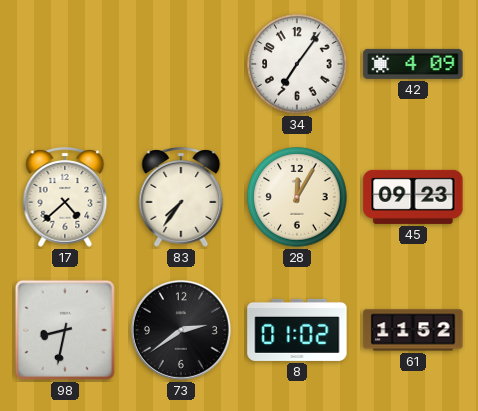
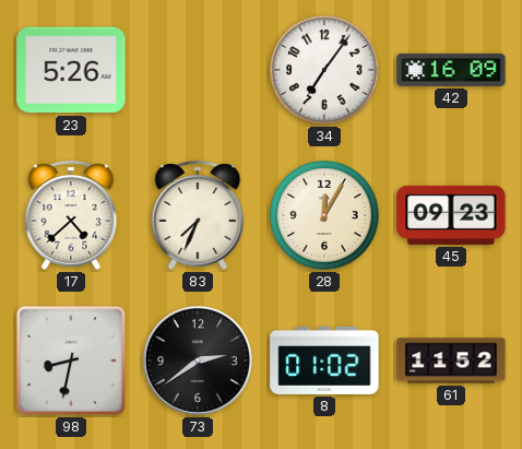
23: none -> 5:26 (71, 70)
42: 4:09 -> 16:09 (451, 70)
83: 7:36 -> 7:34 (198, 215)
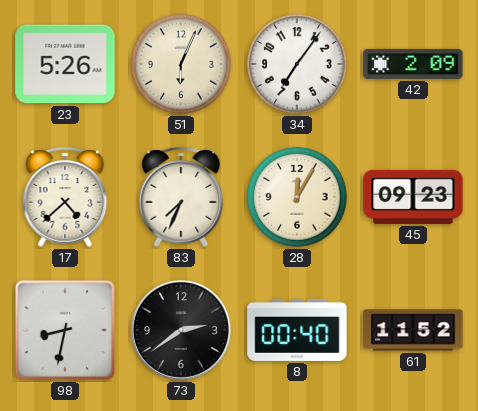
51: none -> 6:04 (181, 64)
42: 16:09 -> 2:09 (413, 64)
8: 01:02 -> 00:40 (297, 330)
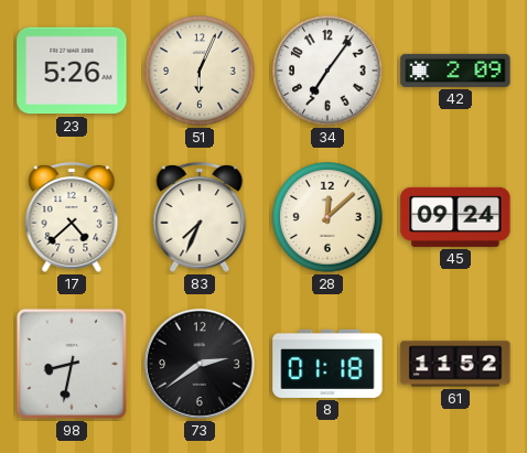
28: 12:05 -> 12:08 (327, 217)
45: 09:23 -> 09:24 (455, 217)
8: 00:40 -> 01:18 (327, 364)
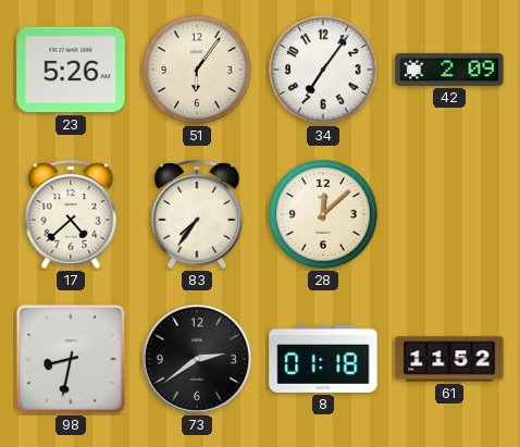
51: 6:04 -> 6:06 (197, 70)
83: 7:34 -> 7:36 (197, 214)
45: 09:24 -> none (455, 217)
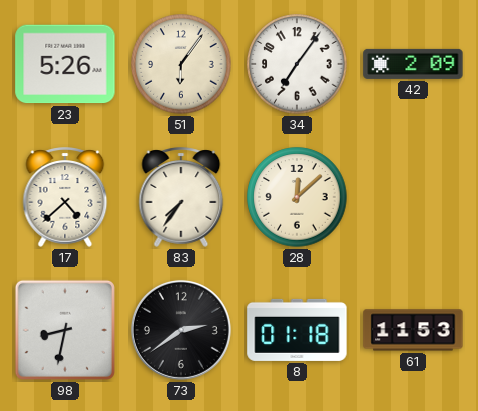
61: 11:52 -> 11:53 (413, 330)
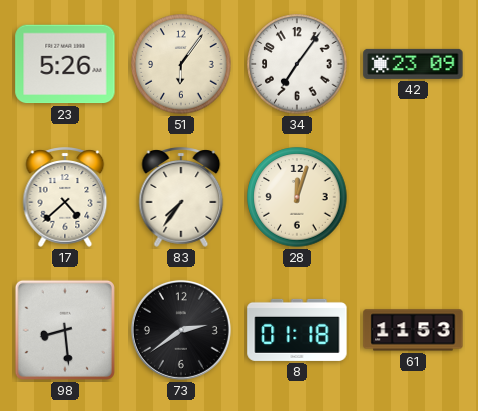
42: 2:09 -> 23:09 (413, 64)
28: 12:08 -> 12:03 (297, 197)
98: 8:32 -> 8:29 (65, 330)
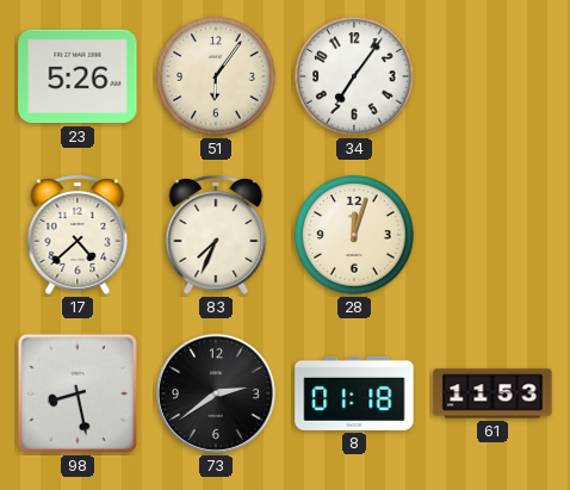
42: 23:09 -> none (413, 64)
83: 7:36 -> 7:34 (216, 235)
98: 8:29 -> 8:28 (78, 393)
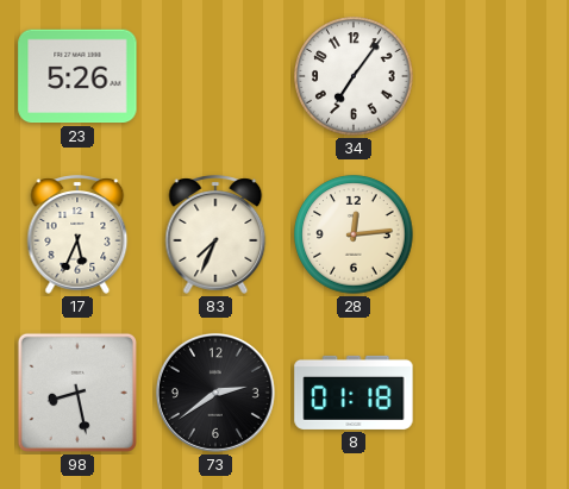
51: 6:06 -> none (216, 76)
17: 4:38 -> 5:34 (77, 234)
28: 12:03 -> 12:14 (354, 234)
61: 11:53 -> none (492, 393)
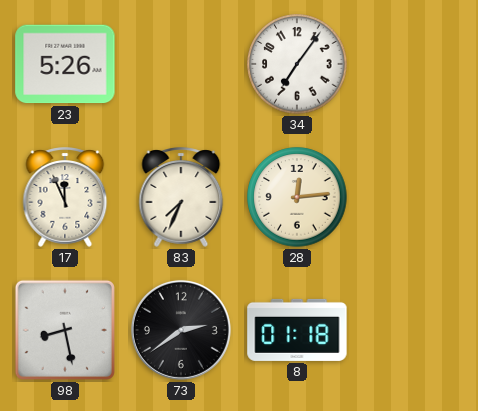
17: 5:34 -> 11:56 (65, 197)
